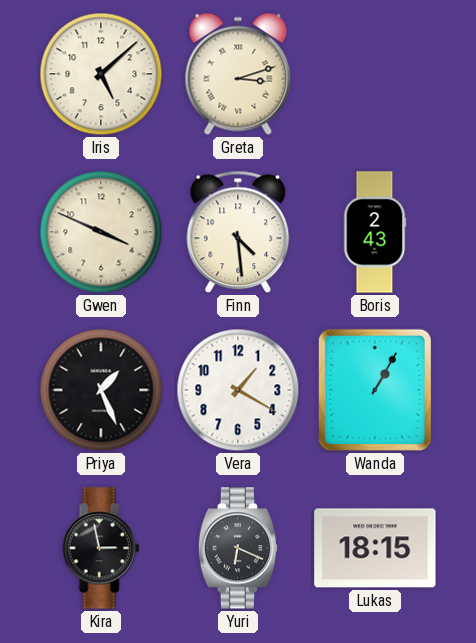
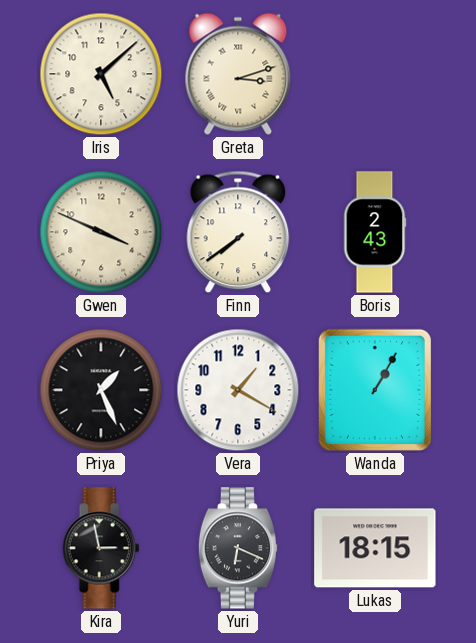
Finn: 4:29 -> 7:39 (238, 232)
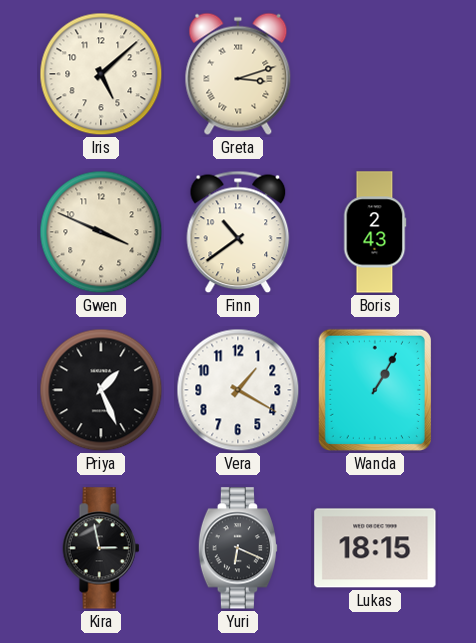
Finn: 7:39 -> 10:39 (238, 232)
